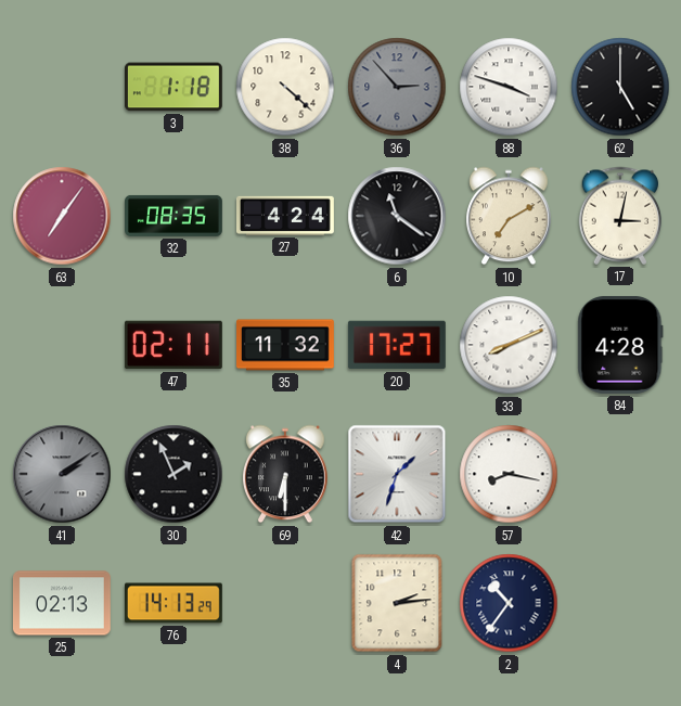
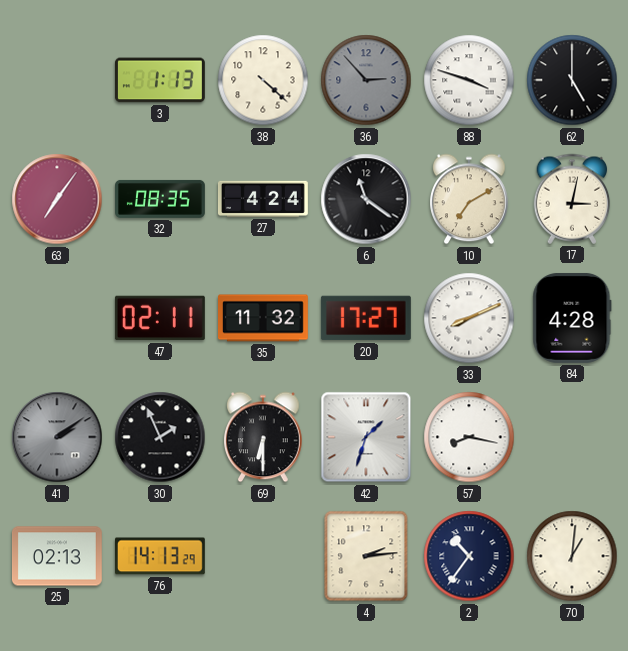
3: 1:18 -> 1:13 (160, 80)
70: none -> 1:01 (572, 556)
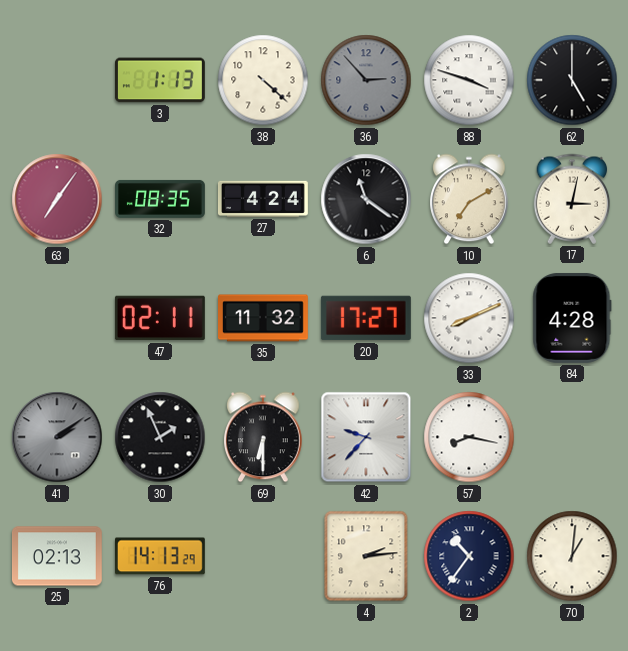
42: 1:33 -> 9:37 (366, 437)
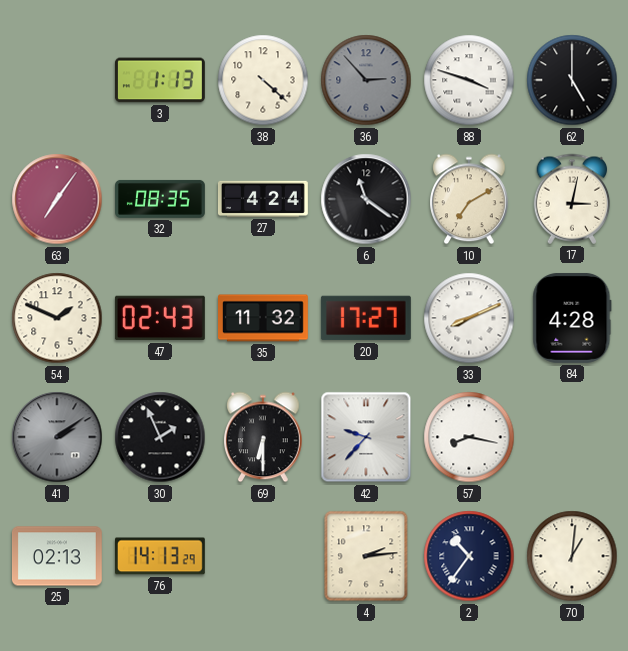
54: none -> 1:49 (57, 318)
47: 02:11 -> 02:43 (160, 318)
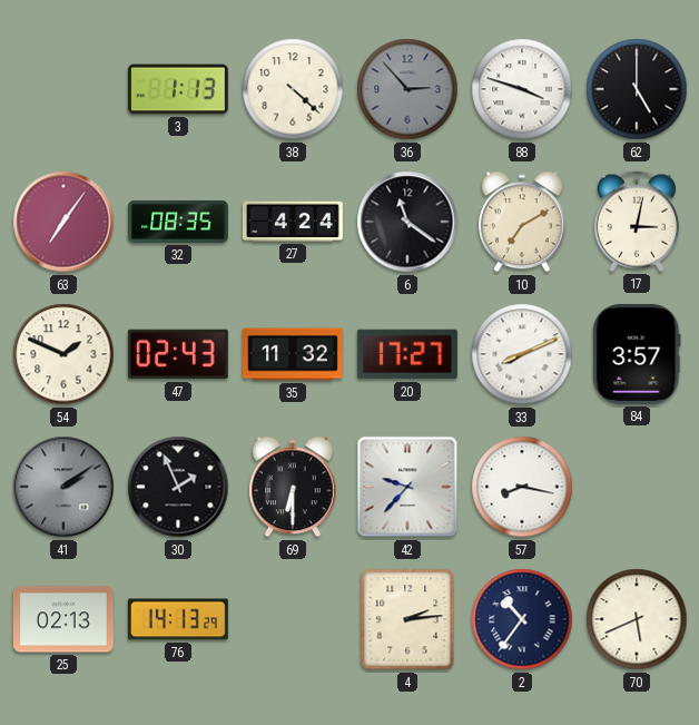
84: 4:28 -> 3:57 (637, 354)
70: 1:01 -> 5:41 (637, 619)
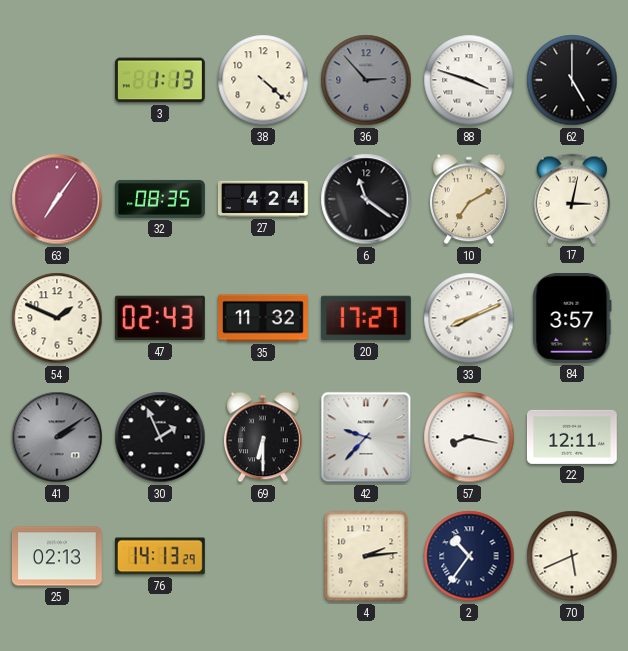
22: none -> 12:11 (572, 437)
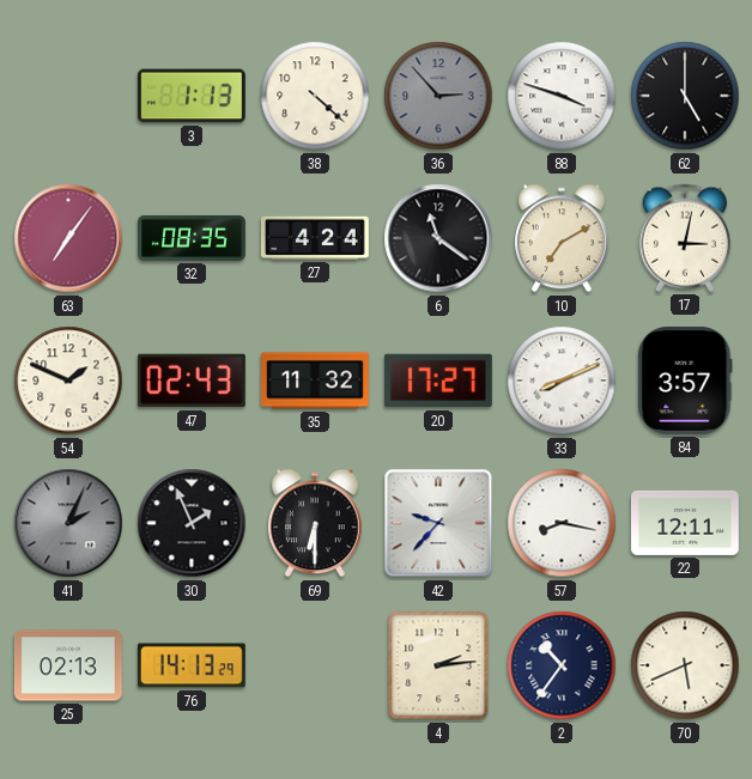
41: 2:09 -> 2:04 (68, 523)
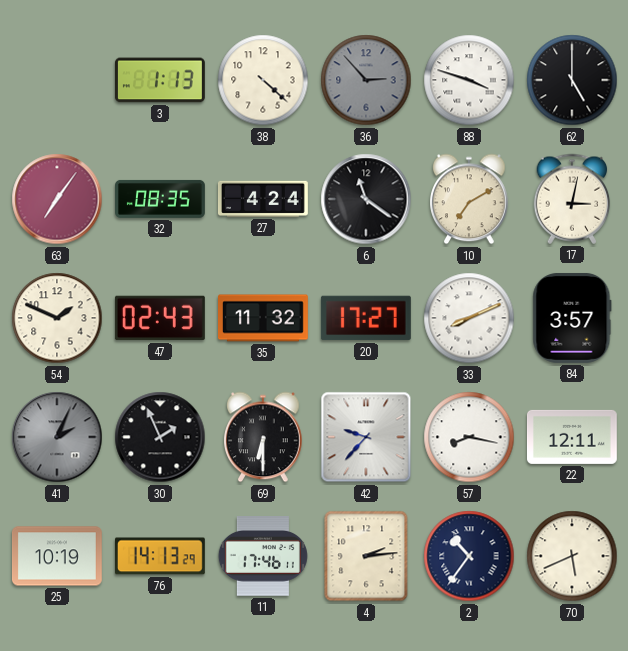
25: 02:13 -> 10:19 (57, 556)
11: none -> 17:46 (263, 556)
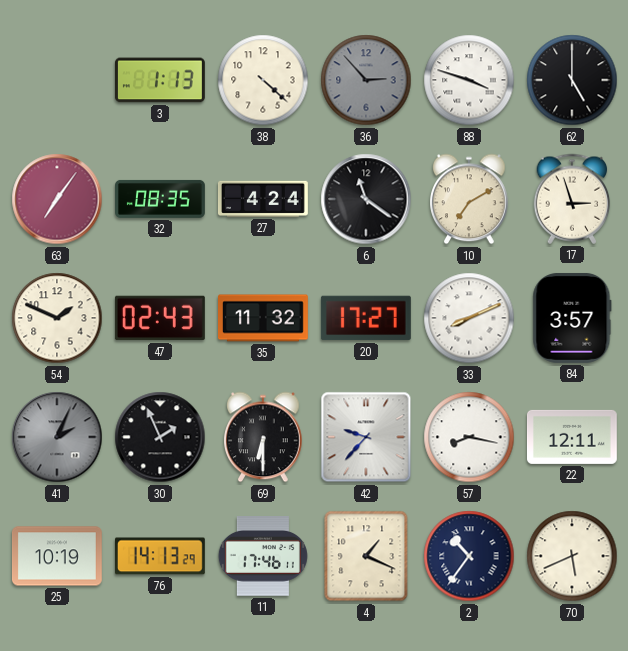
17: 3:02 -> 2:57 (572, 199)
4: 2:14 -> 1:19 (366, 556)
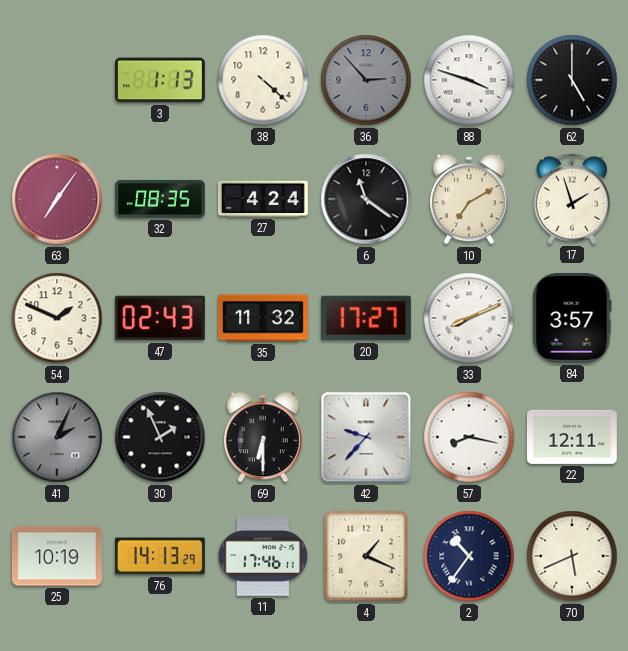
17: 2:57 -> 1:57 (572, 199)
